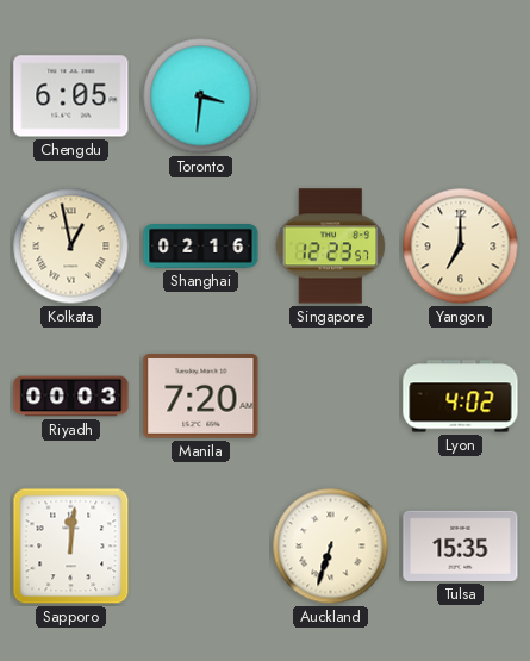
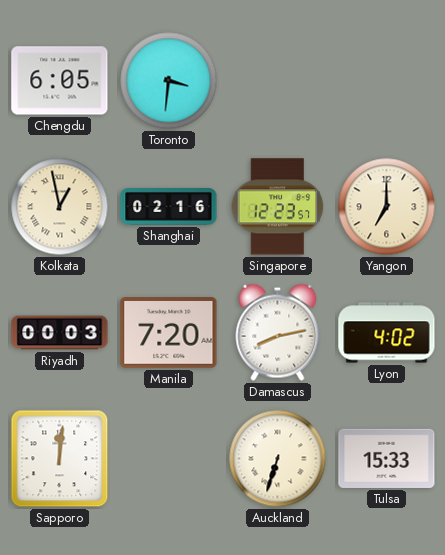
Damascus: none -> 8:13 (278, 332)
Tulsa: 15:35 -> 15:33 (387, 458)
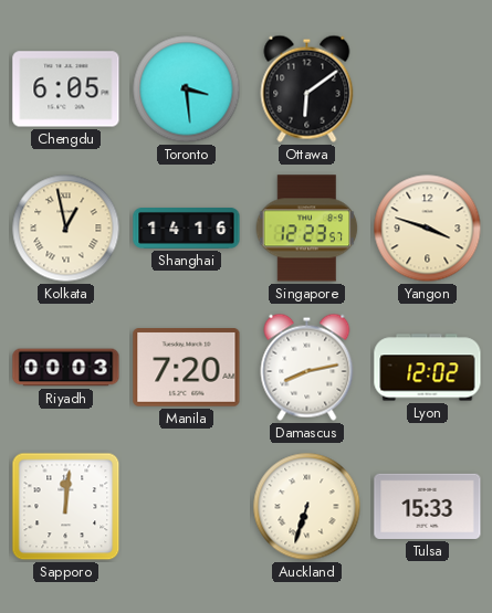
Toronto: 3:31 -> 3:29 (187, 89)
Ottawa: none -> 6:09 (307, 88)
Shanghai: 02:16 -> 14:16 (187, 229)
Yangon: 7:00 -> 3:48 (428, 229)
Lyon: 4:02 -> 12:02 (428, 368)
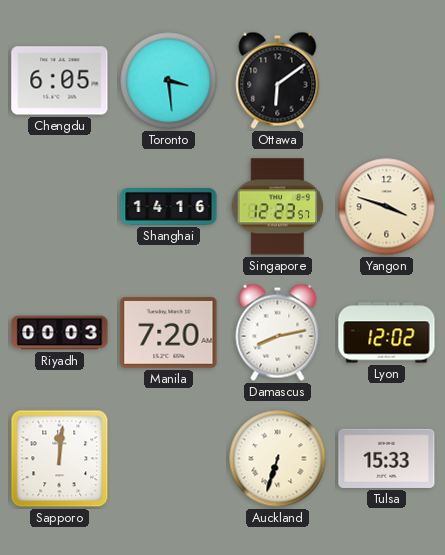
Kolkata: 12:58 -> none (66, 229)
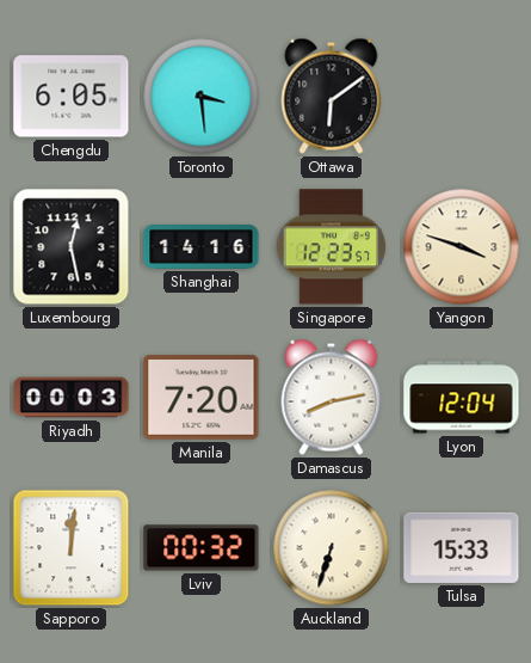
Luxembourg: none -> 12:28 (72, 247)
Lyon: 12:02 -> 12:04 (462, 398)
Lviv: none -> 00:32 (202, 548)
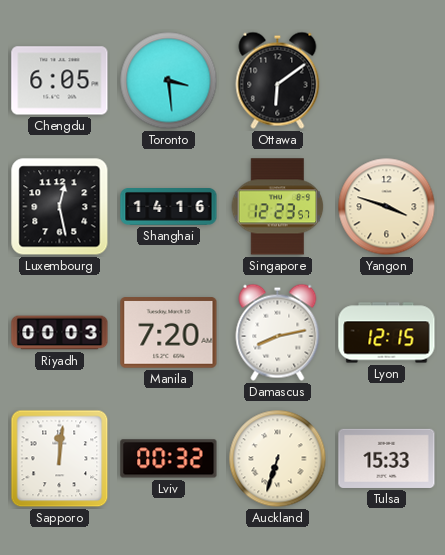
Lyon: 12:04 -> 12:15 (387, 333)
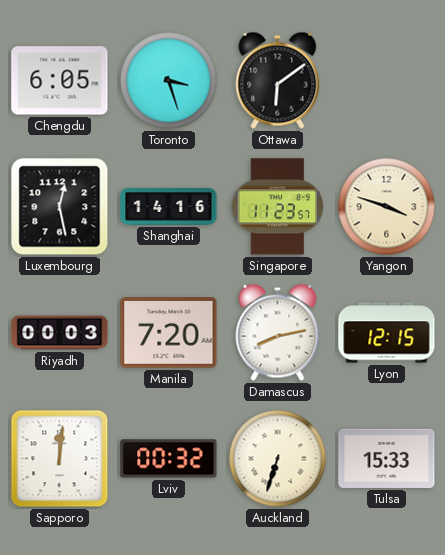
Toronto: 3:29 -> 3:27 (169, 81)
Singapore: 12:23 -> 11:23 (278, 207)
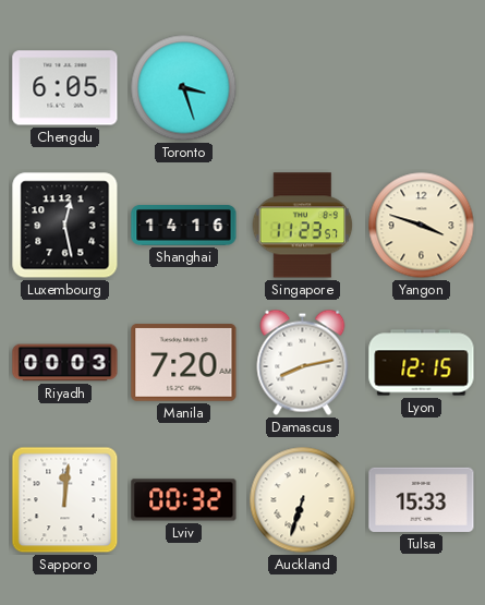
Ottawa: 6:09 -> none (278, 80)
